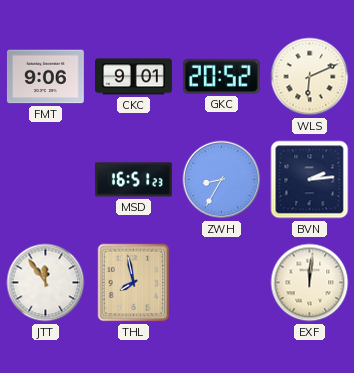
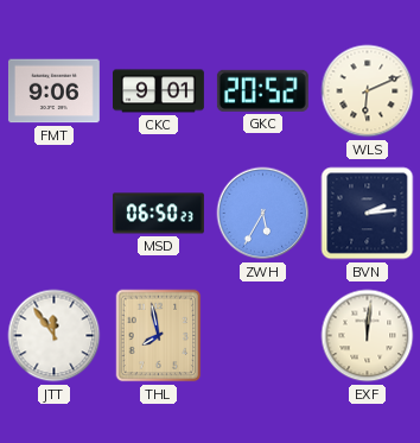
MSD: 16:51 -> 06:50 (158, 214)
ZWH: 8:35 -> 5:35 (263, 214)
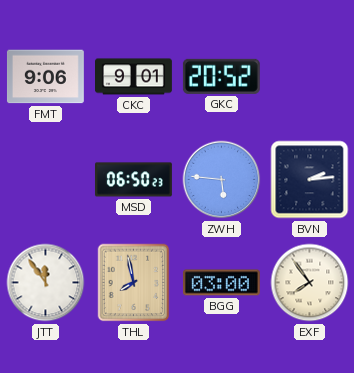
WLS: 6:11 -> none (368, 91)
ZWH: 5:35 -> 5:46 (222, 180)
BGG: none -> 03:00 (221, 283)
EXF: 12:01 -> 7:54 (310, 283)
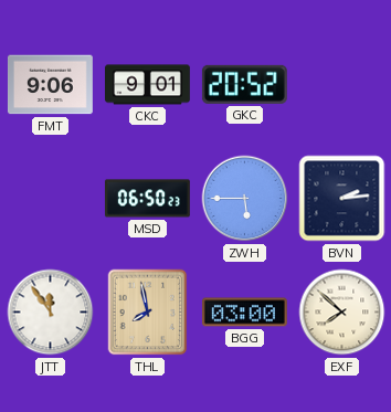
ZWH: 5:46 -> 5:45 (245, 199)
EXF: 7:54 -> 7:52 (342, 313)
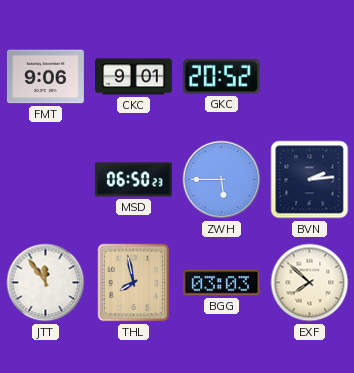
BGG: 03:00 -> 03:03 (221, 283)
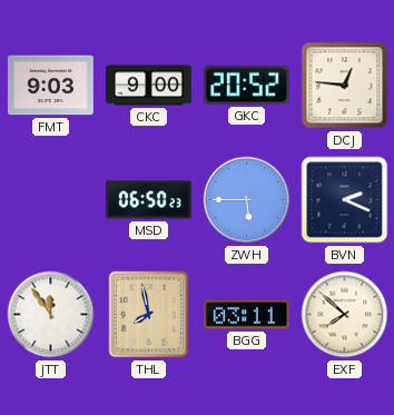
FMT: 9:06 -> 9:03 (50, 86)
CKC: 9:01 -> 9:00 (149, 86)
DCJ: none -> 12:46 (345, 86)
BVN: 2:14 -> 2:19 (345, 200)
BGG: 03:03 -> 03:11 (246, 315)
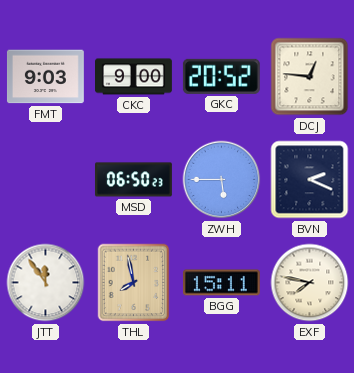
BGG: 03:11 -> 15:11 (221, 283)
EXF: 7:52 -> 7:47 (310, 283)
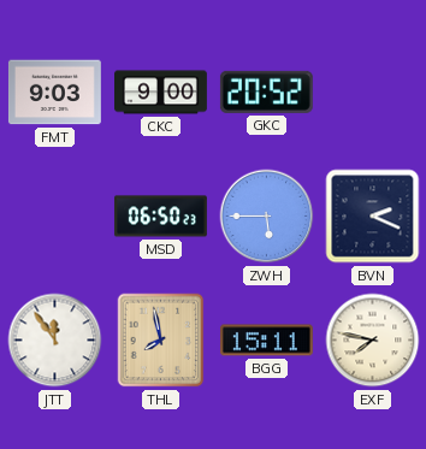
DCJ: 12:46 -> none (310, 77)
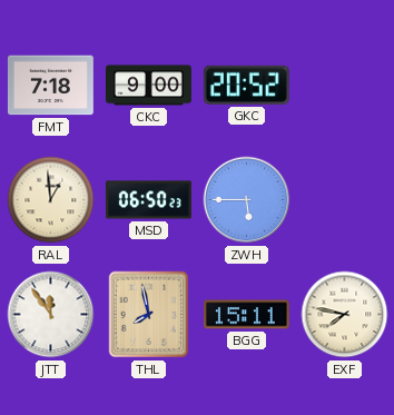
FMT: 9:03 -> 7:18 (50, 86)
RAL: none -> 12:59 (51, 200)
BVN: 2:19 -> none (373, 217)
